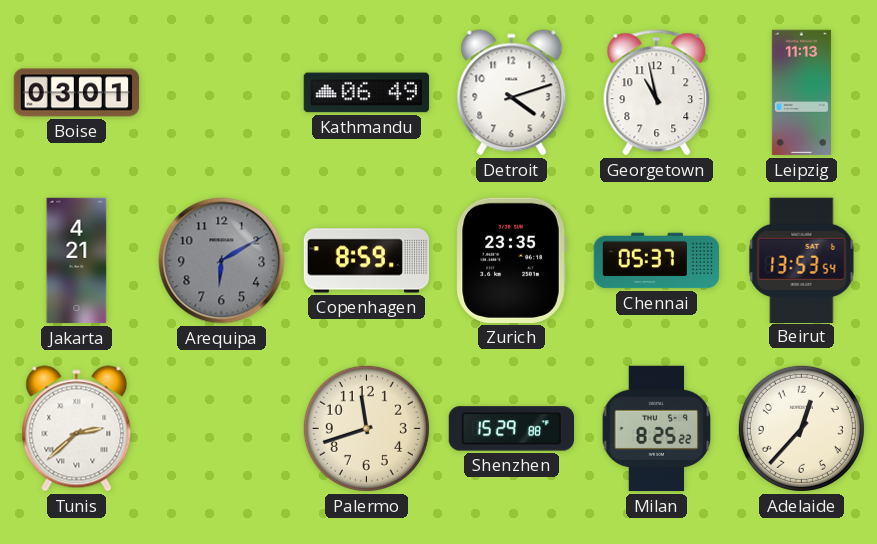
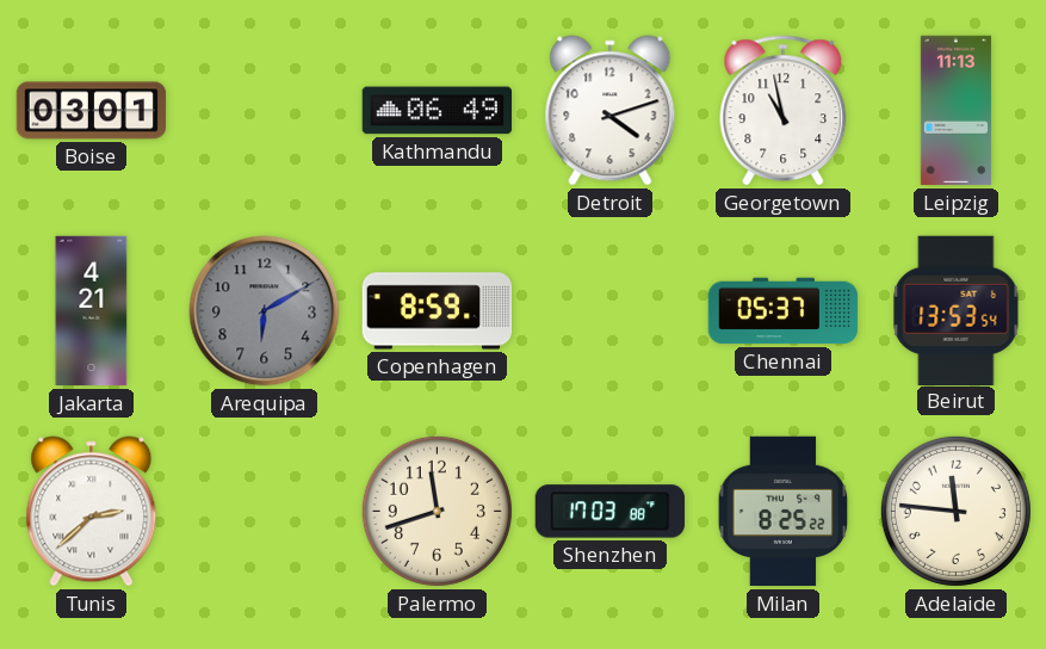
Zurich: 23:35 -> none (511, 260)
Shenzhen: 15:29 -> 17:03 (609, 512)
Adelaide: 12:37 -> 11:46 (955, 511)
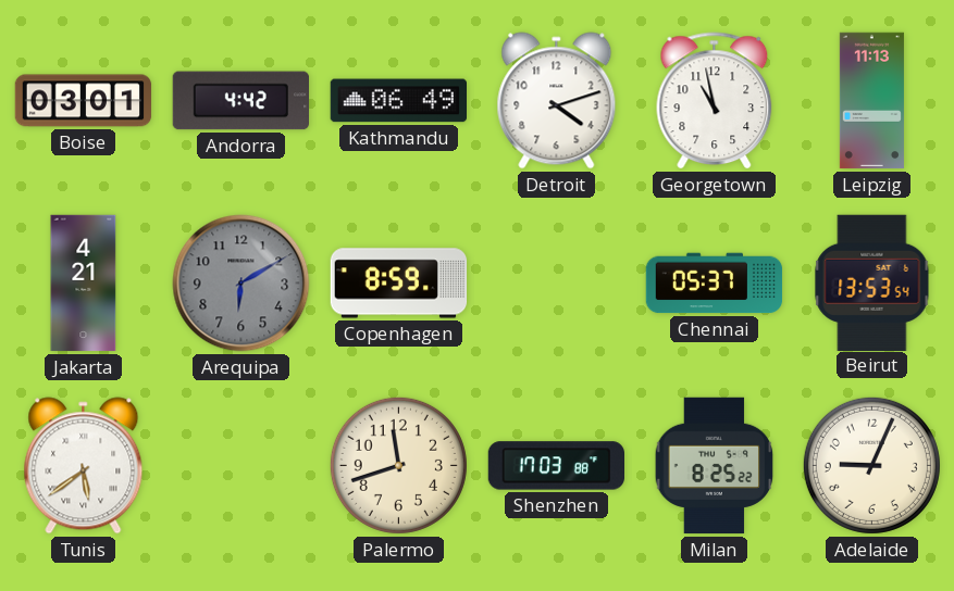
Andorra: none -> 4:42 (240, 101)
Tunis: 2:38 -> 5:39 (84, 466)
Adelaide: 11:46 -> 9:04 (871, 465)
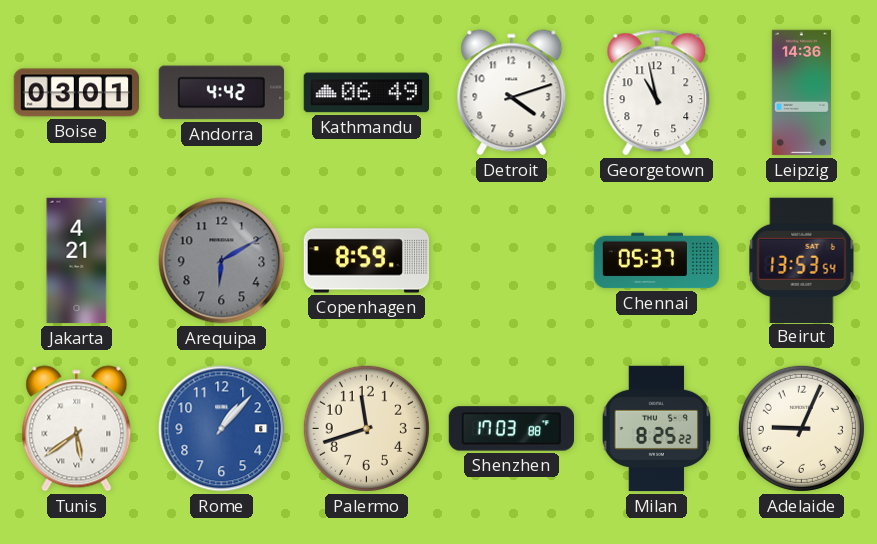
Leipzig: 11:13 -> 14:36 (801, 93)
Rome: none -> 1:07 (222, 429)
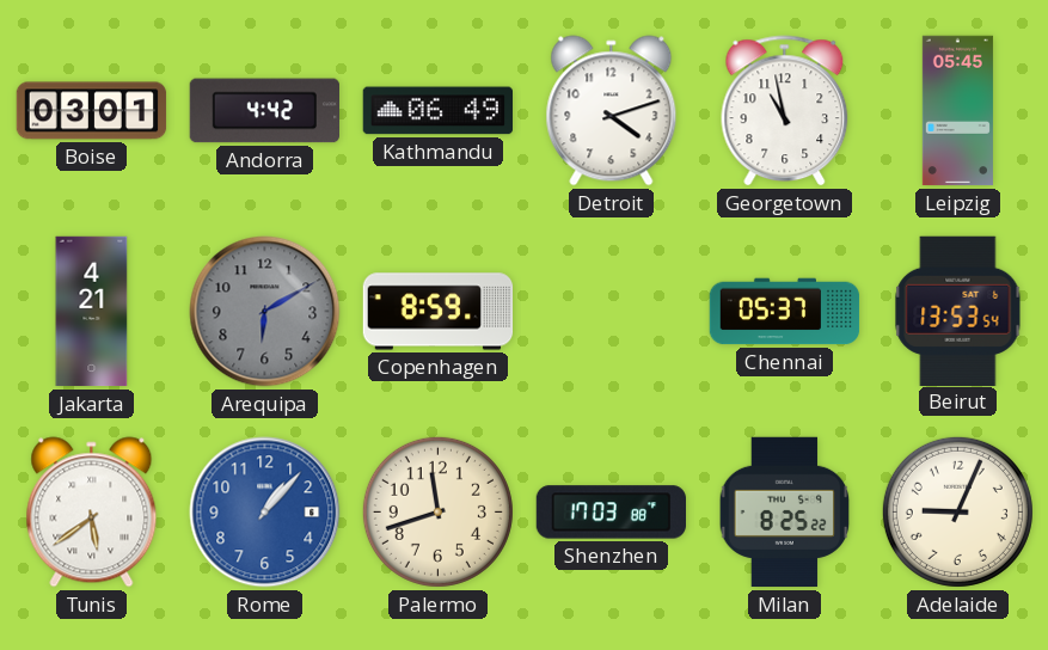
Leipzig: 14:36 -> 05:45 (957, 111)
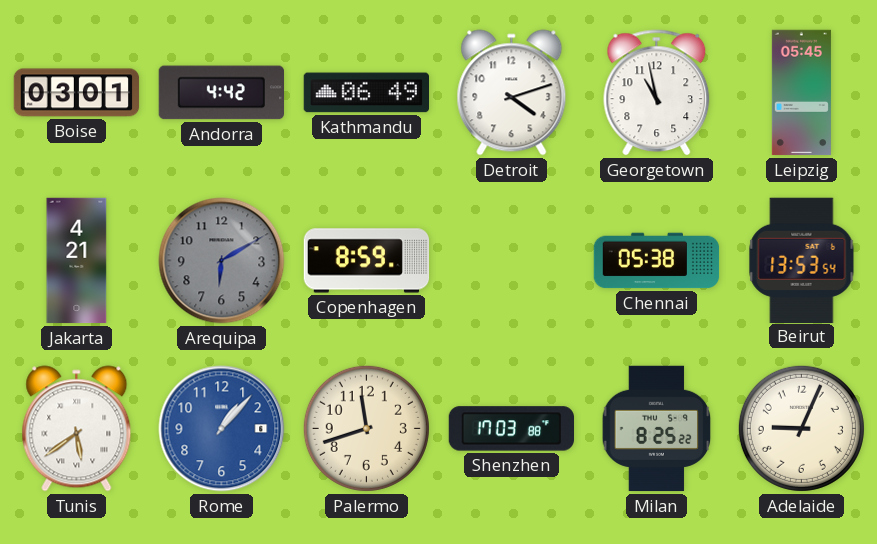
Chennai: 05:37 -> 05:38 (657, 261)
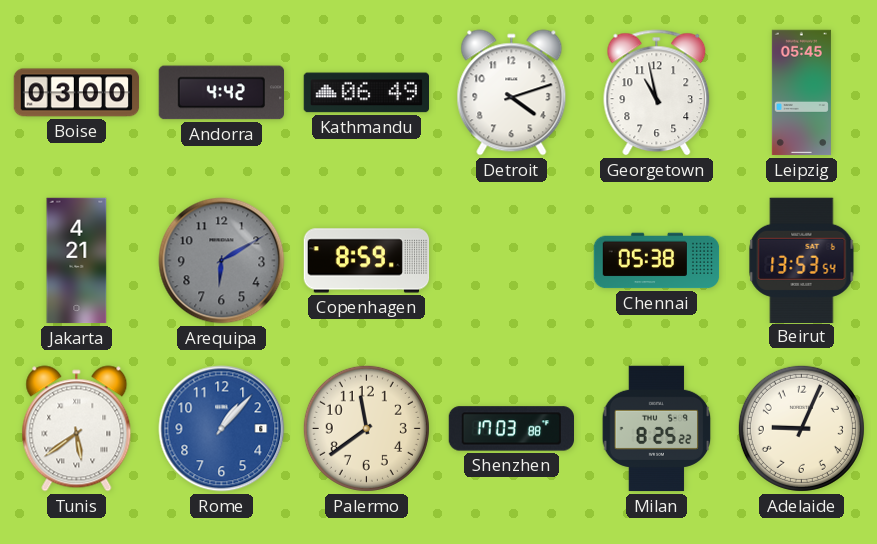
Boise: 03:01 -> 03:00 (77, 93)
Palermo: 11:42 -> 11:39 (366, 428)
